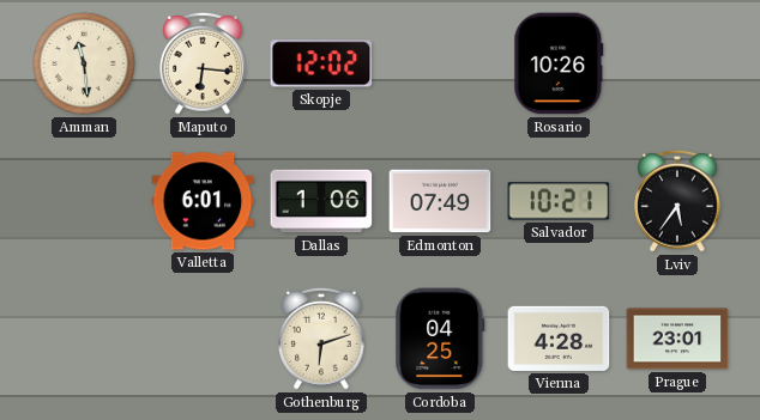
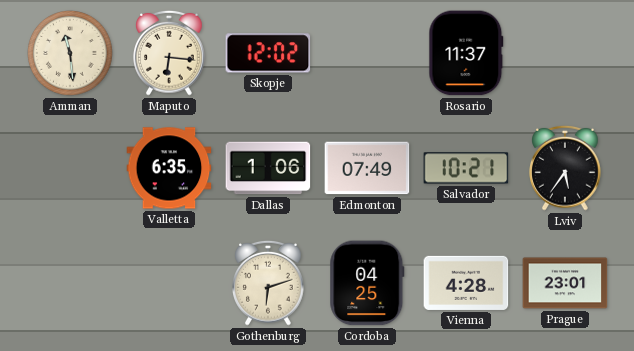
Rosario: 10:26 -> 11:37 (466, 53)
Valletta: 6:01 -> 6:35 (169, 168)
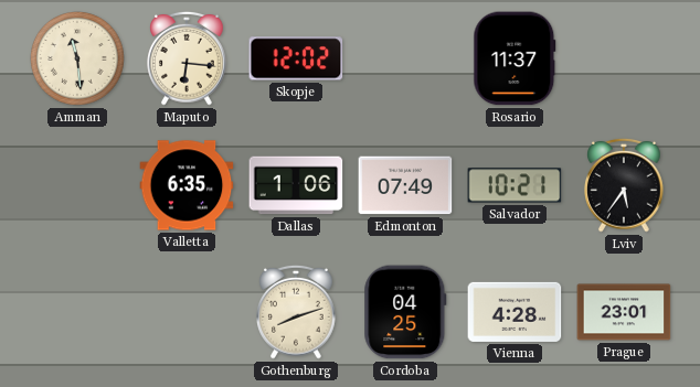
Gothenburg: 6:12 -> 8:12 (296, 312)
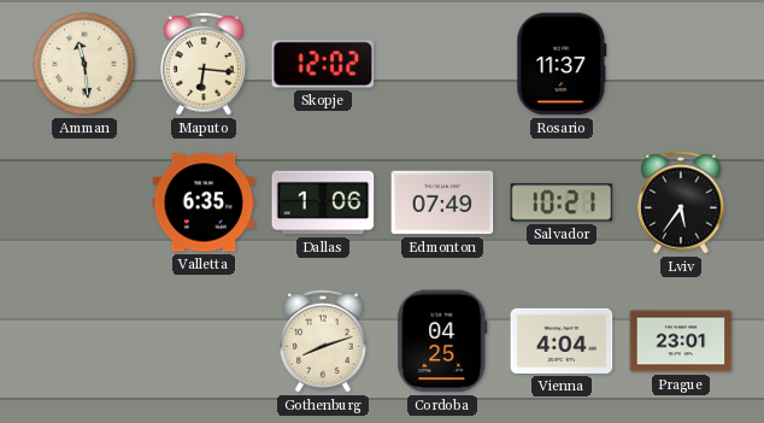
Vienna: 4:28 -> 4:04 (562, 341)
